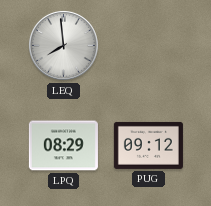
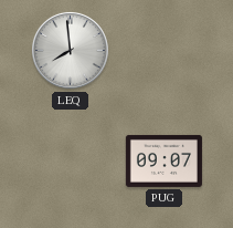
LPQ: 08:29 -> none (63, 146)
PUG: 09:12 -> 09:07 (163, 160)
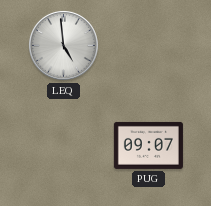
LEQ: 7:59 -> 4:59 (63, 45)
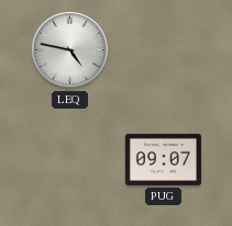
LEQ: 4:59 -> 4:47 (69, 49)
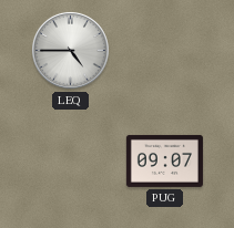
LEQ: 4:47 -> 4:45 (70, 50)
